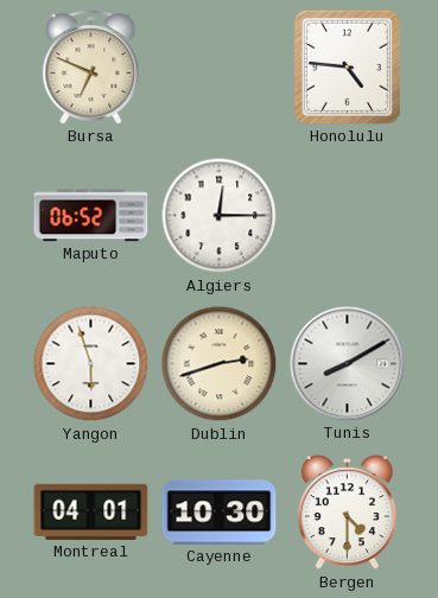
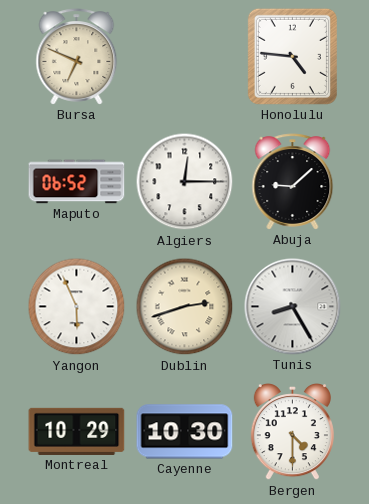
Abuja: none -> 9:08 (293, 182)
Yangon: 5:57 -> 5:56 (77, 307)
Tunis: 8:10 -> 8:25 (293, 307)
Montreal: 04:01 -> 10:29 (77, 431)
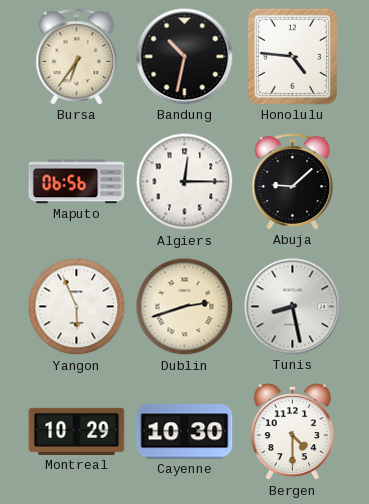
Bursa: 6:49 -> 6:36 (77, 57)
Bandung: none -> 10:32 (185, 57)
Maputo: 06:52 -> 06:56 (77, 182)
Tunis: 8:25 -> 8:28 (293, 307)
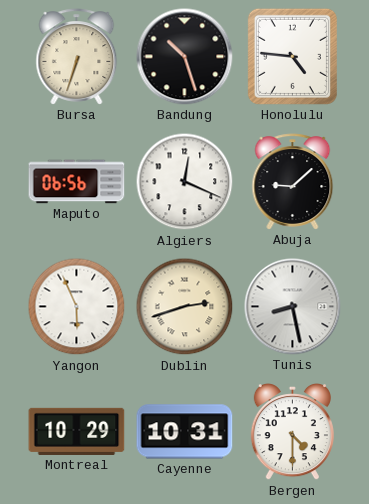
Bursa: 6:36 -> 6:33 (77, 57)
Bandung: 10:32 -> 10:27 (185, 57)
Algiers: 12:15 -> 12:19 (185, 182)
Cayenne: 10:30 -> 10:31 (185, 432)
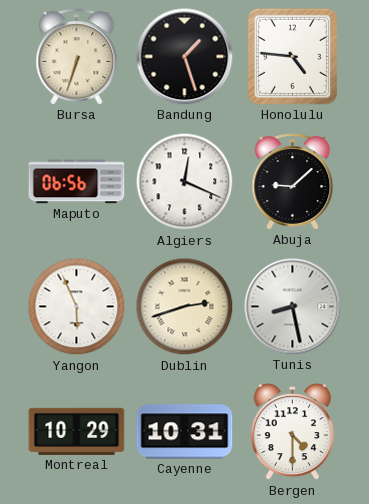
Bandung: 10:27 -> 1:27 (185, 57)
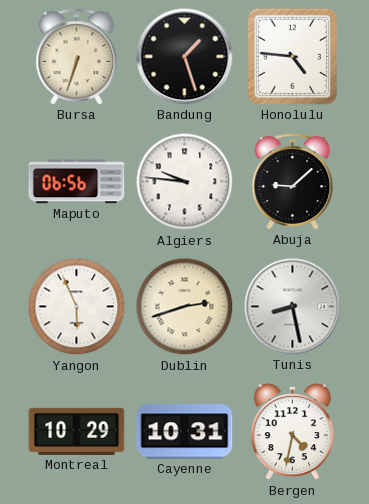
Algiers: 12:19 -> 9:46 (185, 182)
Bergen: 4:30 -> 4:32 (292, 433)
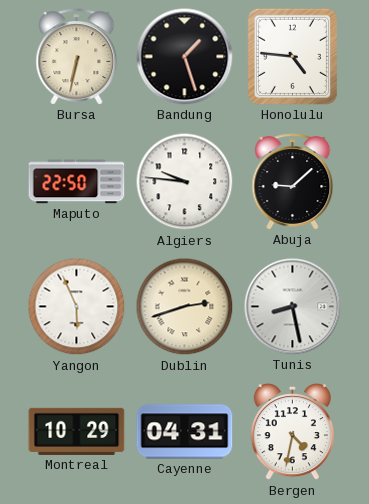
Bursa: 6:33 -> 6:32 (77, 57)
Maputo: 06:56 -> 22:50 (77, 182)
Cayenne: 10:31 -> 04:31 (185, 432)
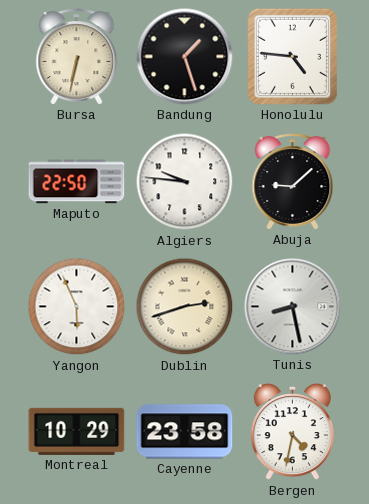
Cayenne: 04:31 -> 23:58 (185, 432)
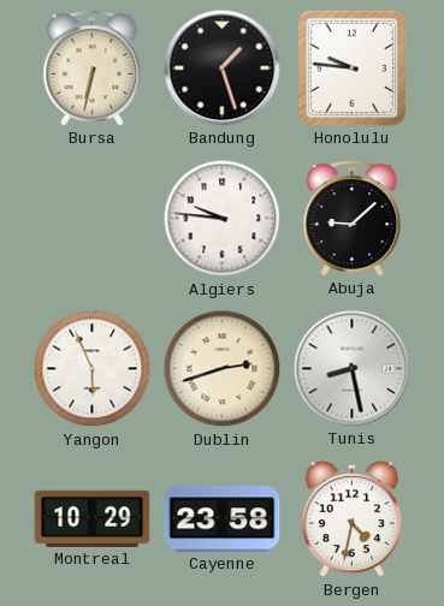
Honolulu: 4:46 -> 9:46 (351, 67)
Maputo: 22:50 -> none (77, 182)
